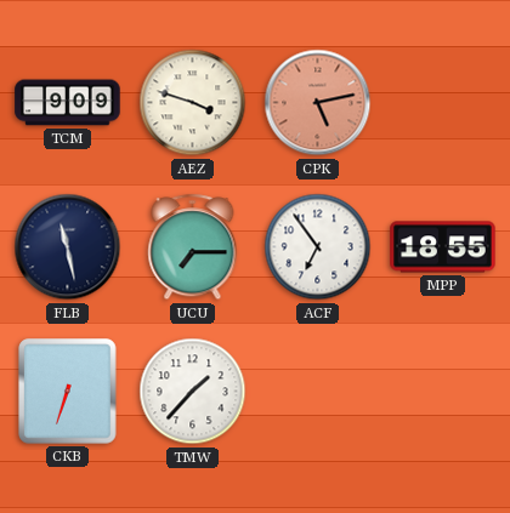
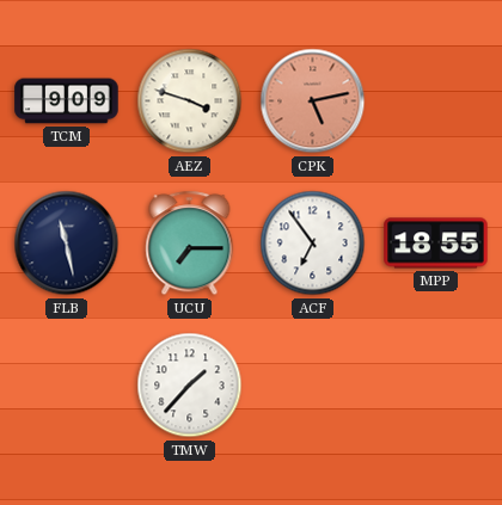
CKB: 6:33 -> none (68, 392)
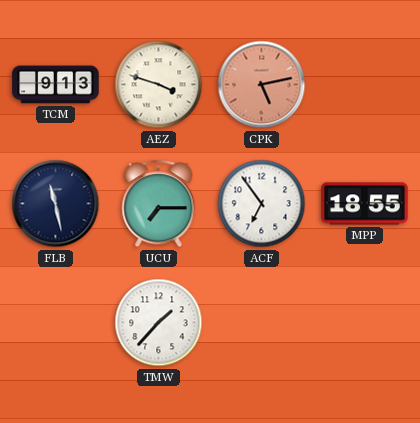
TCM: 9:09 -> 9:13 (56, 85)
